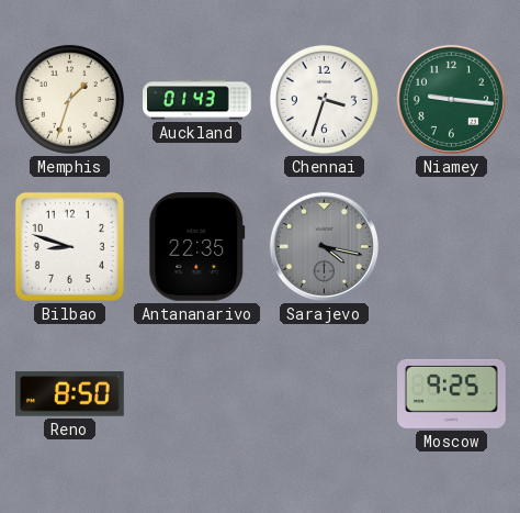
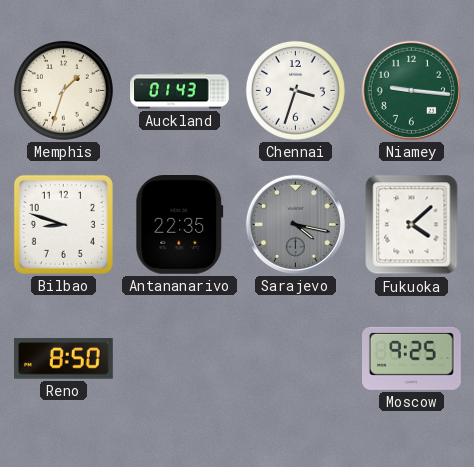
Fukuoka: none -> 4:08 (412, 225)
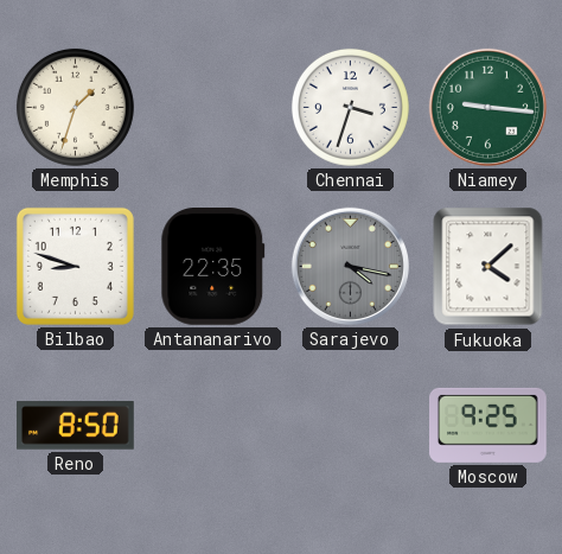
Auckland: 01:43 -> none (180, 91)
